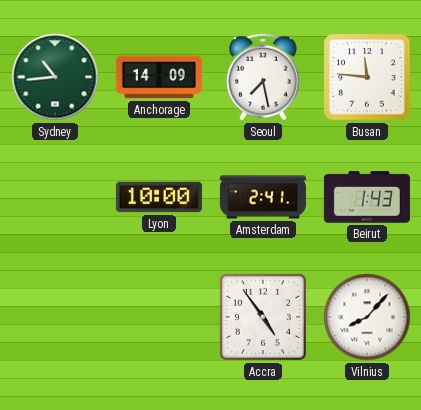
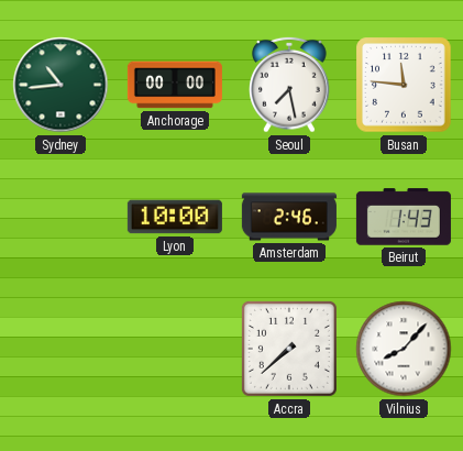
Anchorage: 14:09 -> 00:00 (175, 85)
Amsterdam: 2:41 -> 2:46 (289, 217)
Accra: 4:54 -> 7:38 (289, 349)
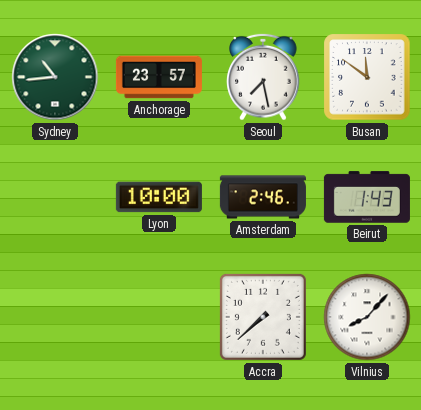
Anchorage: 00:00 -> 23:57 (159, 77)
Busan: 11:46 -> 11:51 (367, 77)
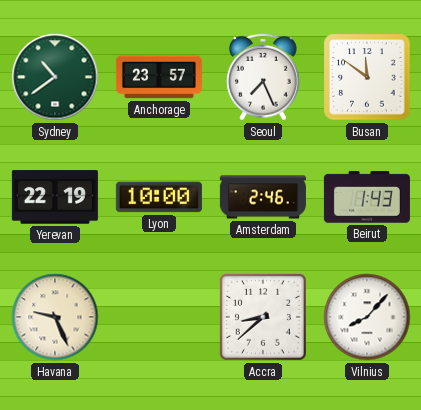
Sydney: 10:44 -> 10:39 (55, 77)
Seoul: 7:28 -> 7:26 (263, 77)
Yerevan: none -> 22:19 (55, 197)
Havana: none -> 9:26 (55, 317)
Accra: 7:38 -> 8:38 (263, 317)
